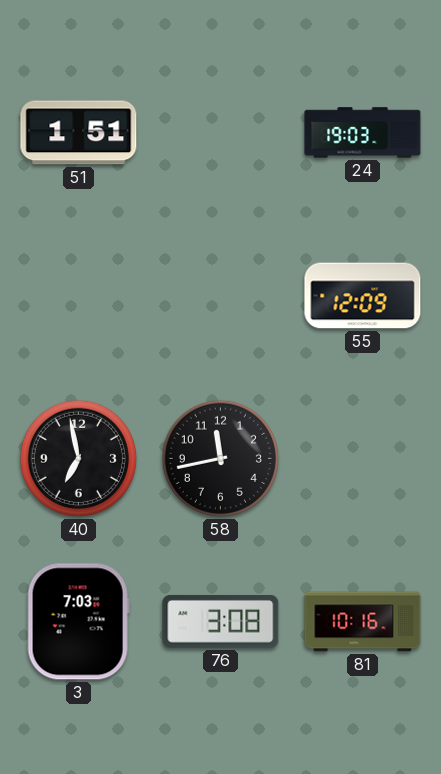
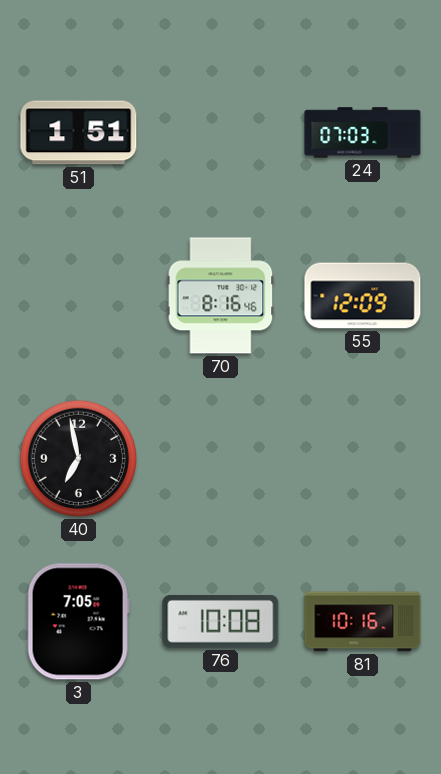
24: 19:03 -> 07:03 (363, 133)
70: none -> 8:16 (221, 296)
58: 11:43 -> none (220, 458)
3: 7:03 -> 7:05 (78, 622)
76: 3:08 -> 10:08 (221, 622)
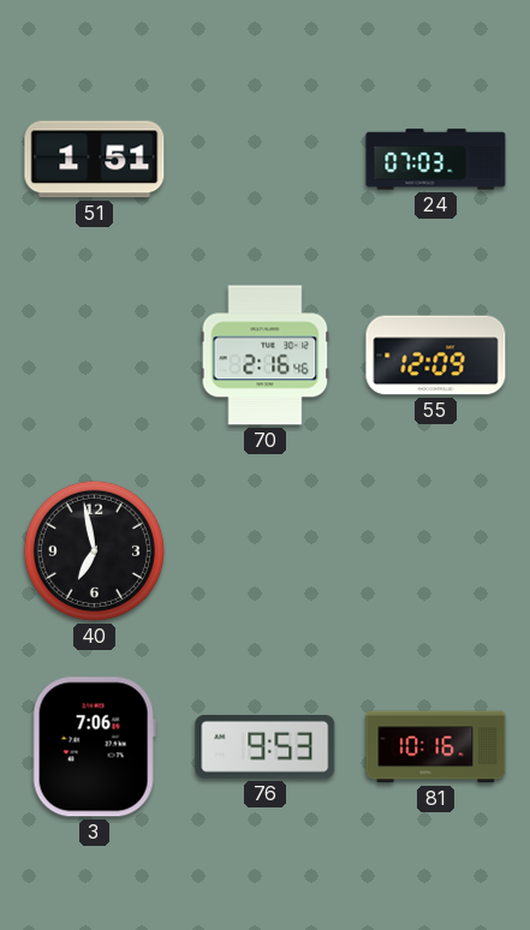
70: 8:16 -> 2:16 (266, 356)
3: 7:05 -> 7:06 (94, 747)
76: 10:08 -> 9:53 (266, 747)
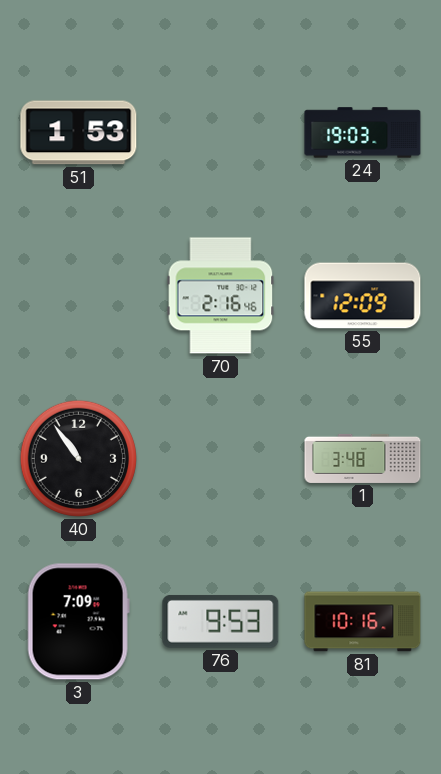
51: 1:51 -> 1:53 (79, 133)
24: 07:03 -> 19:03 (363, 133)
40: 6:58 -> 10:54 (78, 458)
1: none -> 3:48 (363, 458)
3: 7:06 -> 7:09 (78, 622)
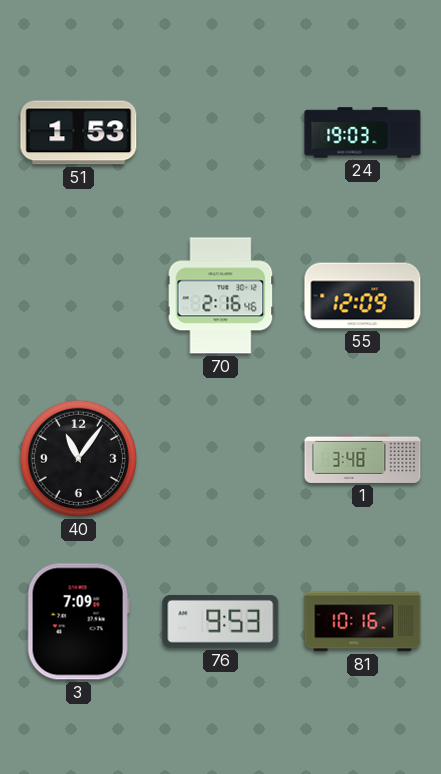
40: 10:54 -> 11:06 (78, 458)
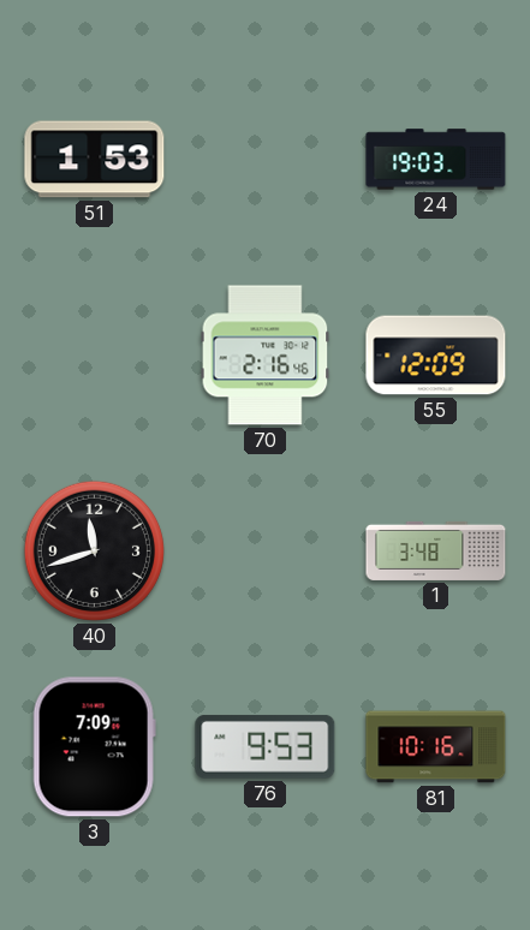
40: 11:06 -> 11:42 (94, 550)
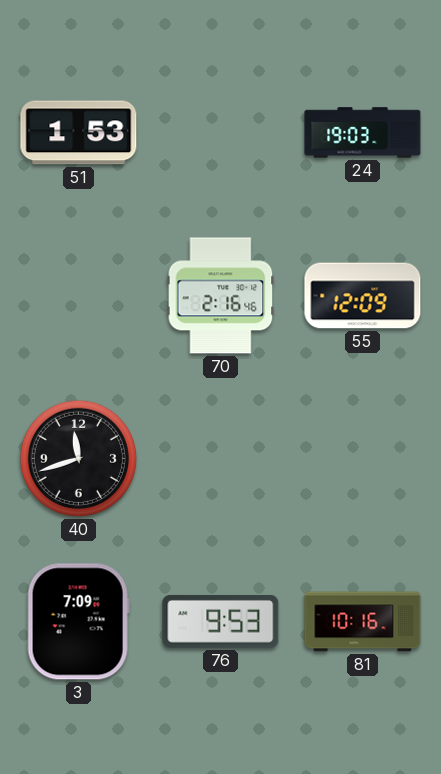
1: 3:48 -> none (436, 550)
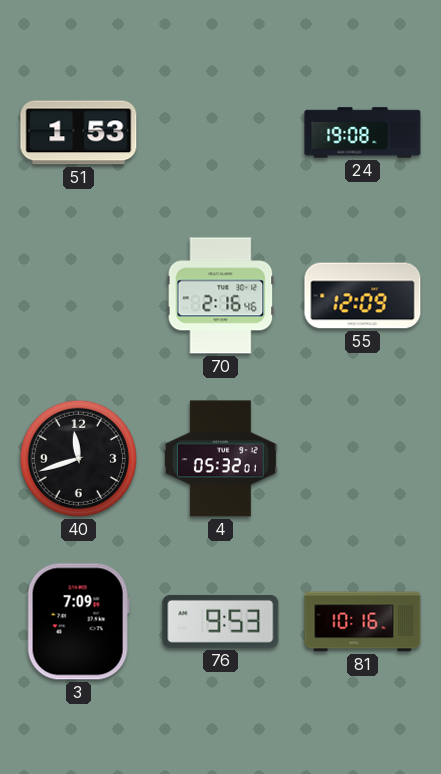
24: 19:03 -> 19:08 (363, 133)
4: none -> 05:32 (221, 459)
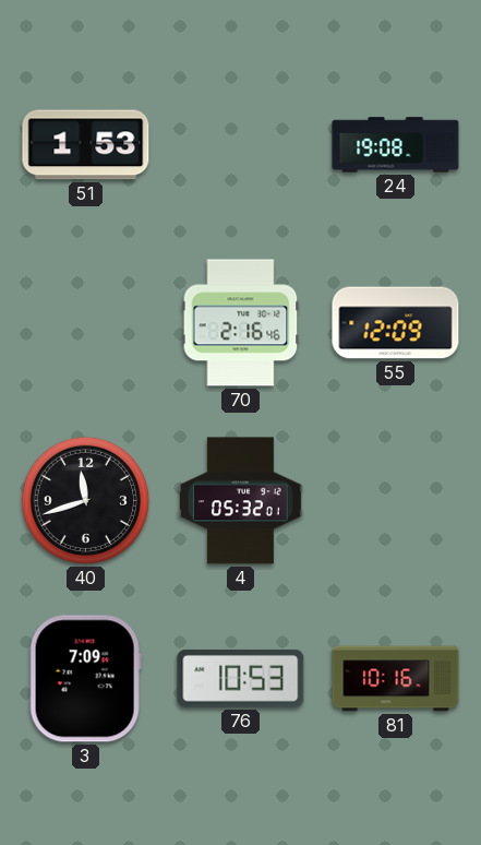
76: 9:53 -> 10:53 (241, 679)
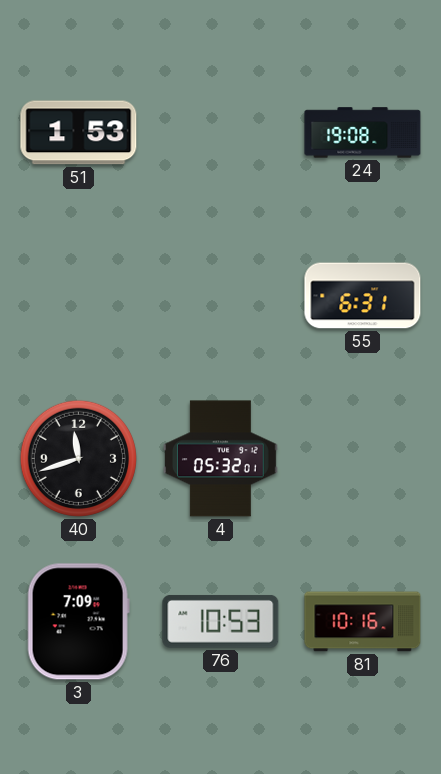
70: 2:16 -> none (241, 323)
55: 12:09 -> 6:31 (363, 296)
